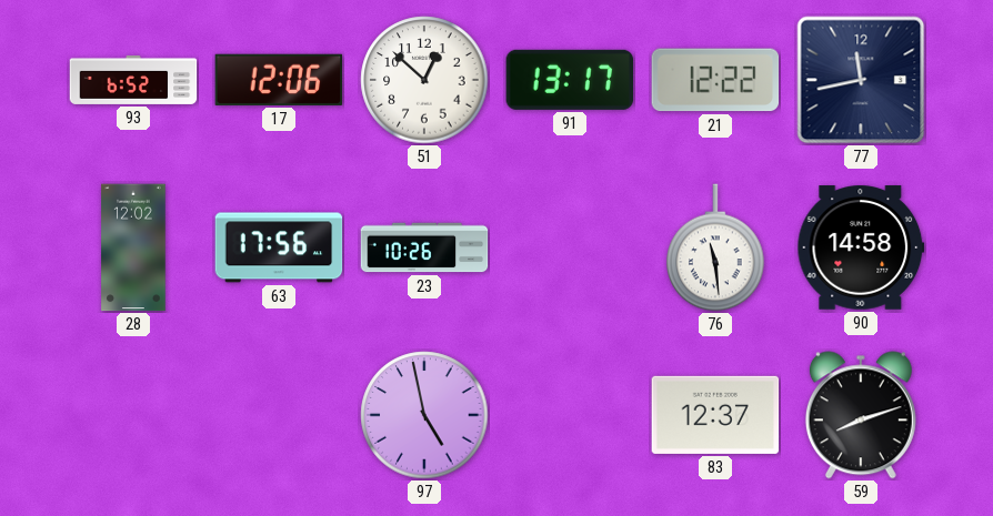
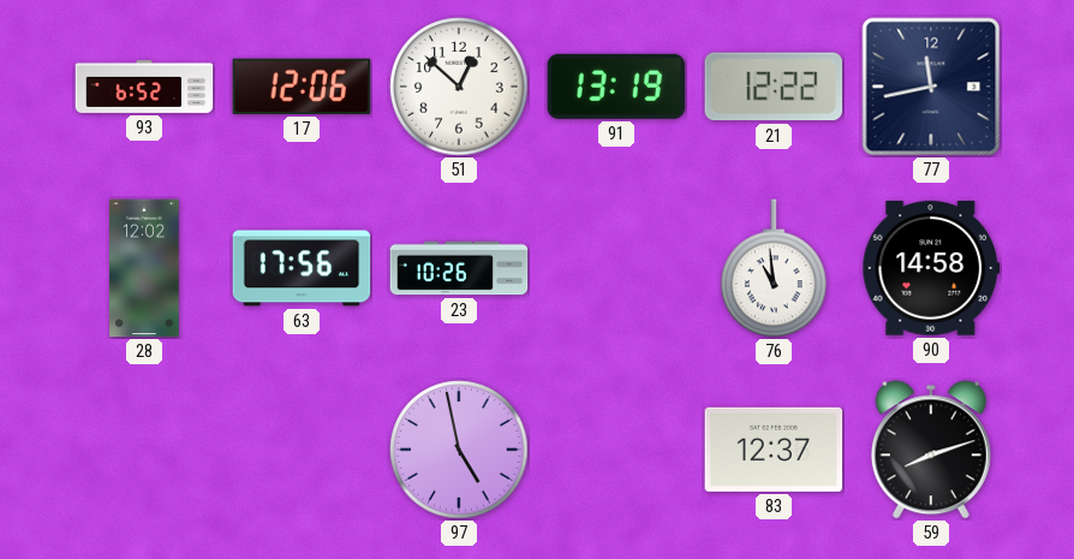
91: 13:17 -> 13:19 (616, 87)
76: 11:29 -> 10:59 (774, 268)
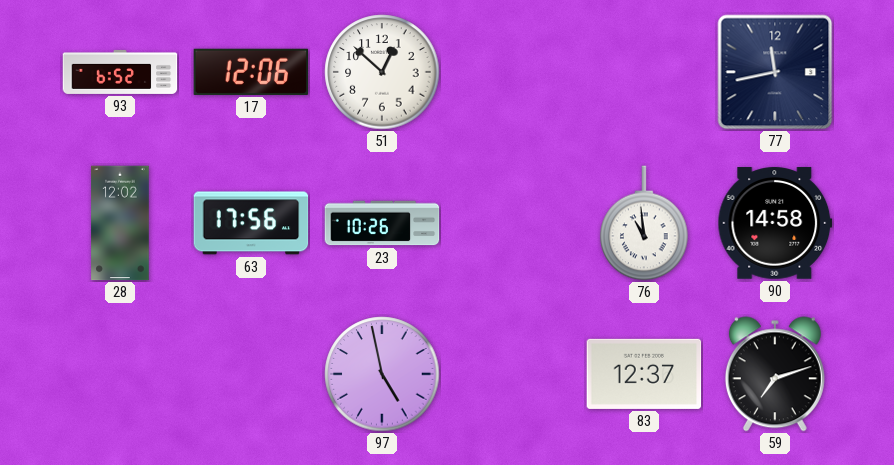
91: 13:19 -> none (616, 87)
21: 12:22 -> none (774, 87)
59: 8:12 -> 7:12 (775, 374)
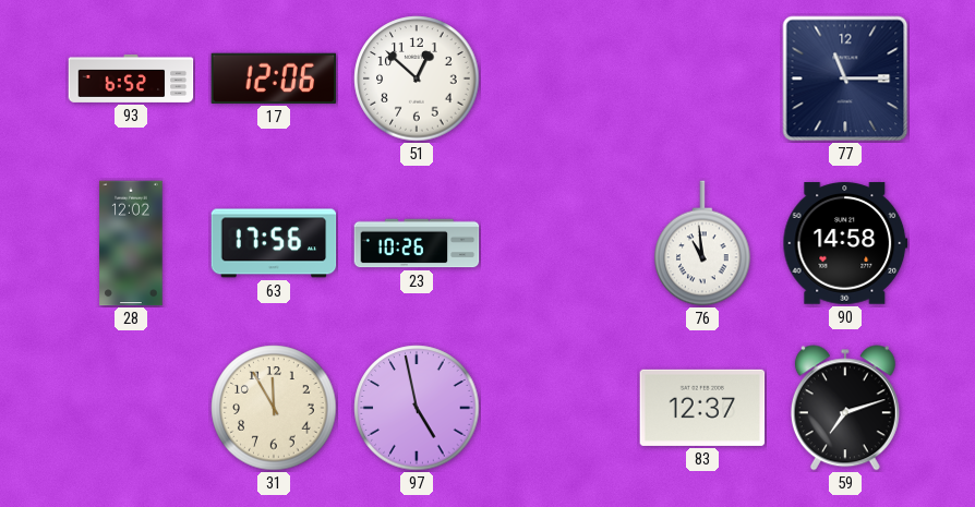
77: 11:43 -> 11:15 (845, 79)
31: none -> 11:55 (274, 408)
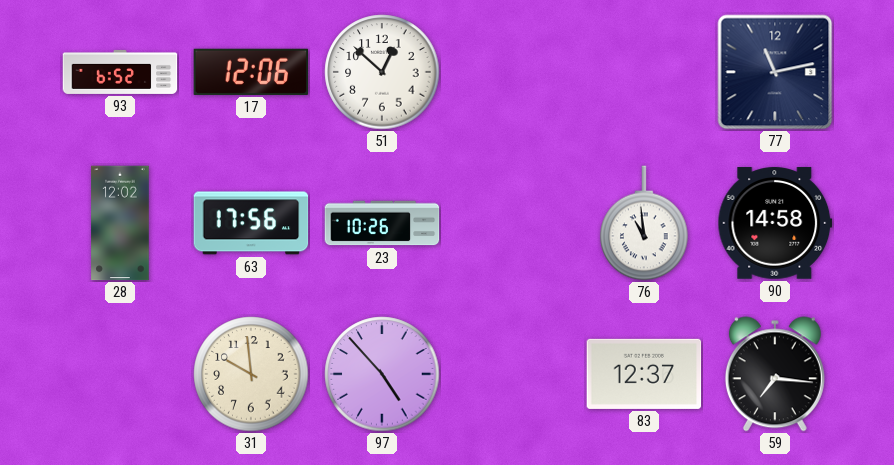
77: 11:15 -> 11:13 (775, 72)
31: 11:55 -> 9:59 (251, 374)
97: 4:58 -> 4:53 (382, 374)
59: 7:12 -> 7:16 (775, 374)
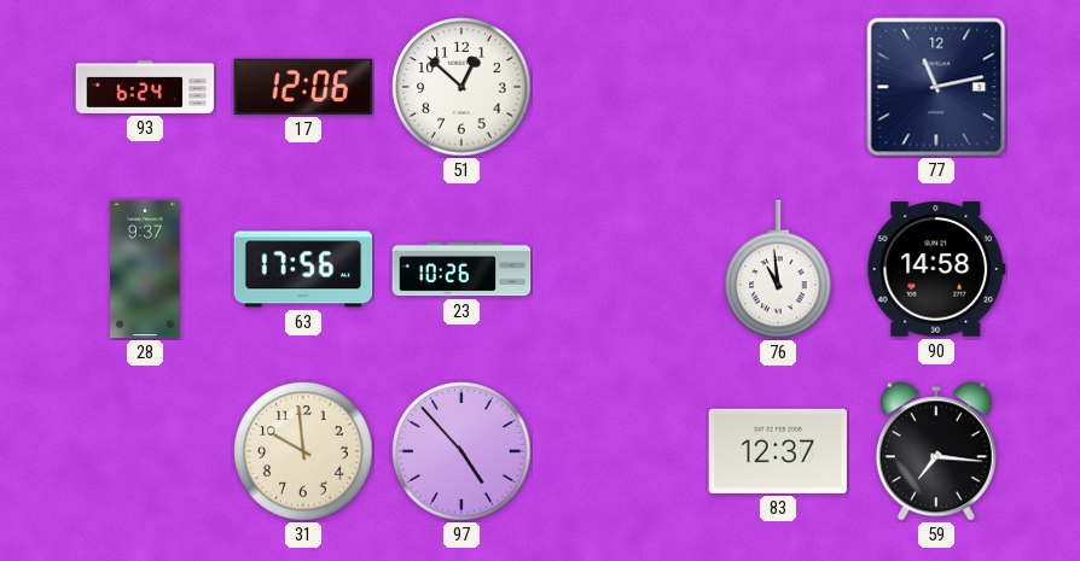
93: 6:52 -> 6:24 (145, 87)
28: 12:02 -> 9:37 (145, 269)
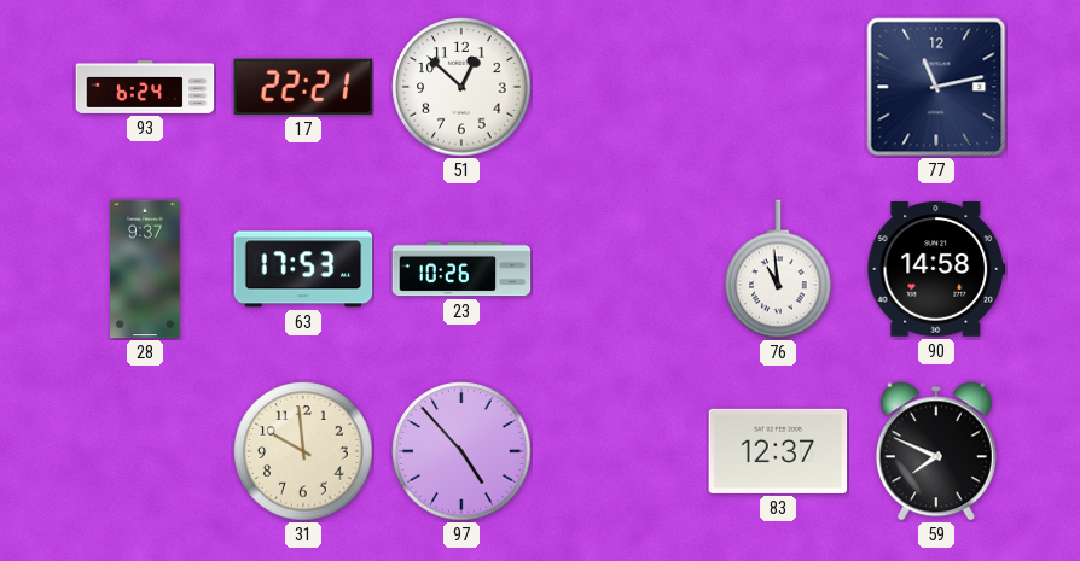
17: 12:06 -> 22:21 (303, 87)
63: 17:56 -> 17:53 (303, 269)
59: 7:16 -> 7:49 (936, 451)
